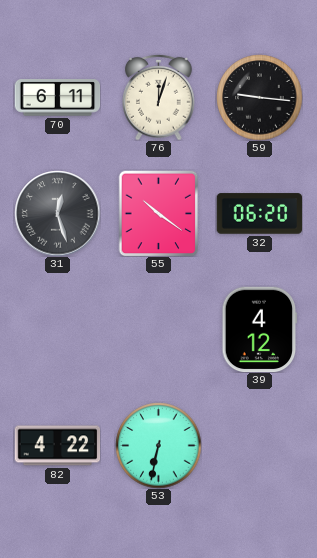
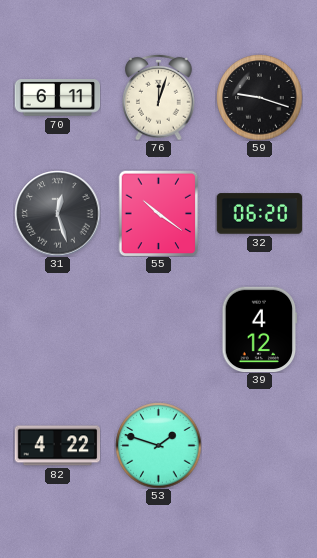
59: 9:16 -> 9:18 (259, 97)
53: 6:32 -> 1:48 (158, 445)
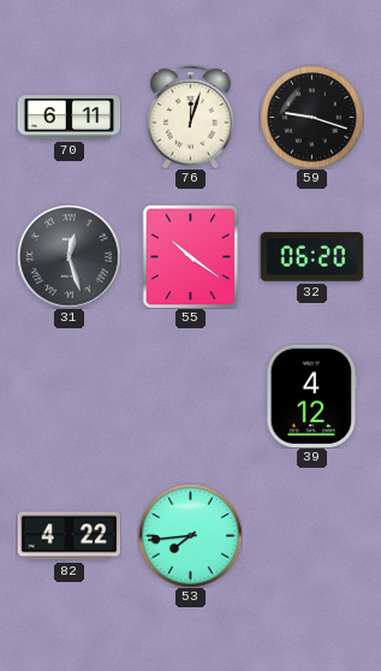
53: 1:48 -> 7:44 (190, 535)
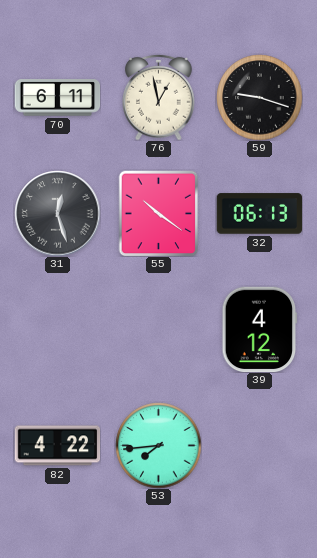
76: 12:03 -> 12:58 (159, 97)
32: 06:20 -> 06:13 (259, 214)
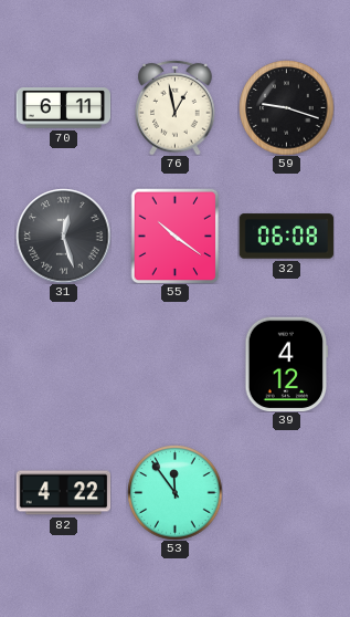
32: 06:13 -> 06:08 (286, 237)
53: 7:44 -> 11:54 (174, 492)
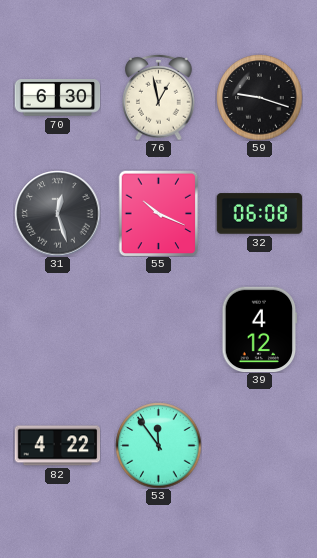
70: 6:11 -> 6:30 (57, 98)
55: 10:21 -> 10:19 (159, 213)
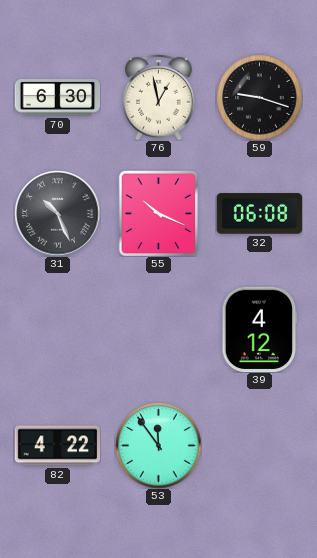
31: 12:27 -> 10:26 (57, 213)
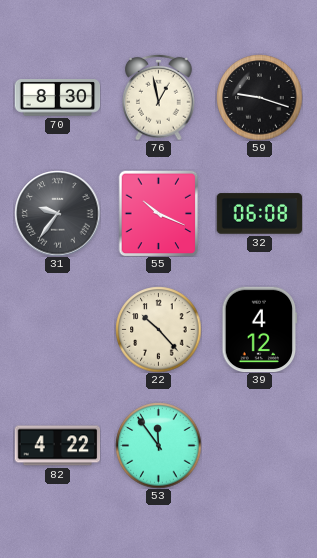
70: 6:30 -> 8:30 (57, 98)
31: 10:26 -> 9:36 (57, 213)
22: none -> 10:23 (158, 329)
